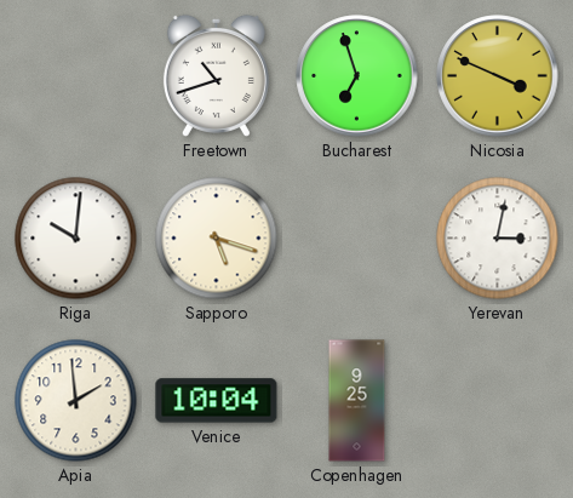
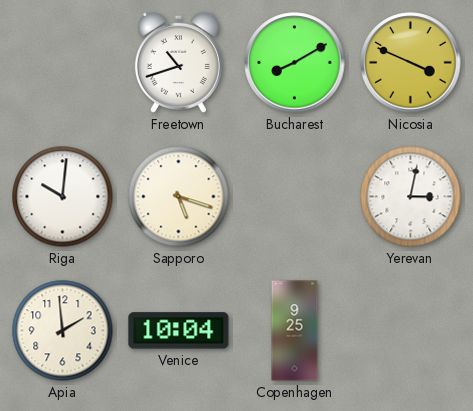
Bucharest: 6:57 -> 8:10 (295, 63)
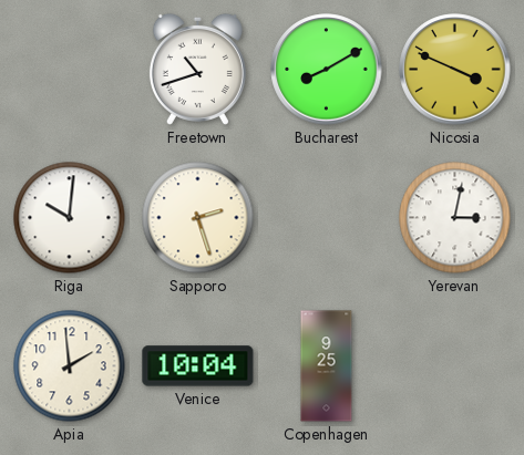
Sapporo: 5:18 -> 2:27 (198, 218)
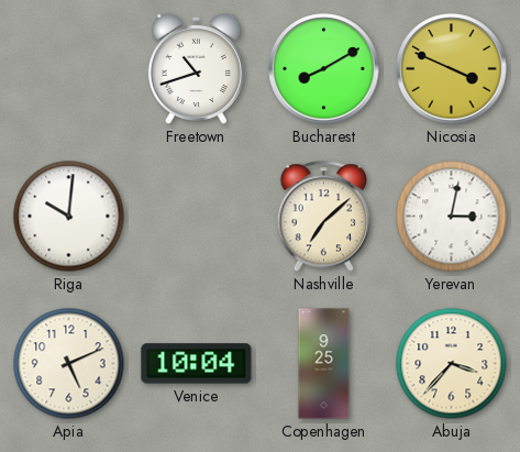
Sapporo: 2:27 -> none (198, 218)
Nashville: none -> 7:08 (324, 217)
Apia: 1:59 -> 5:11 (69, 364)
Abuja: none -> 3:37 (452, 364)
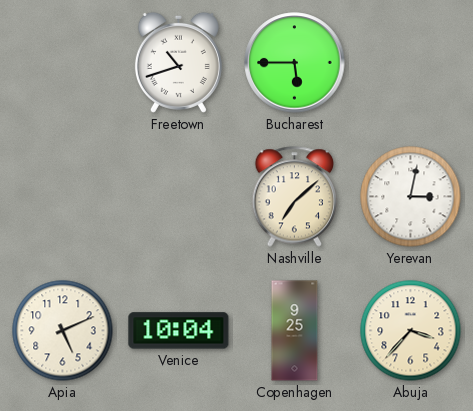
Bucharest: 8:10 -> 5:45 (295, 63)
Nicosia: 3:49 -> none (452, 69)
Riga: 10:01 -> none (69, 217)
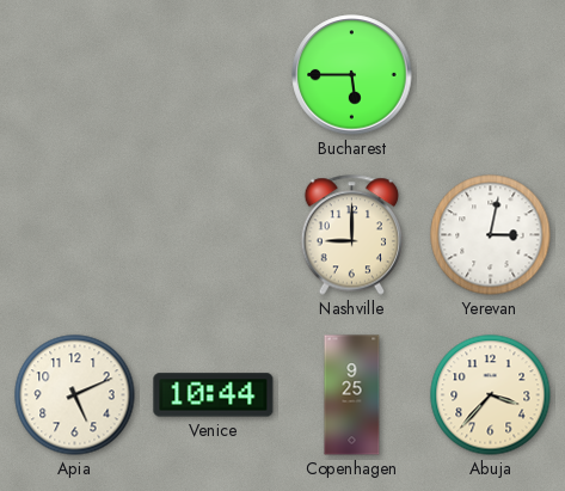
Freetown: 10:42 -> none (178, 62)
Nashville: 7:08 -> 9:00 (352, 235)
Venice: 10:04 -> 10:44 (214, 395)
